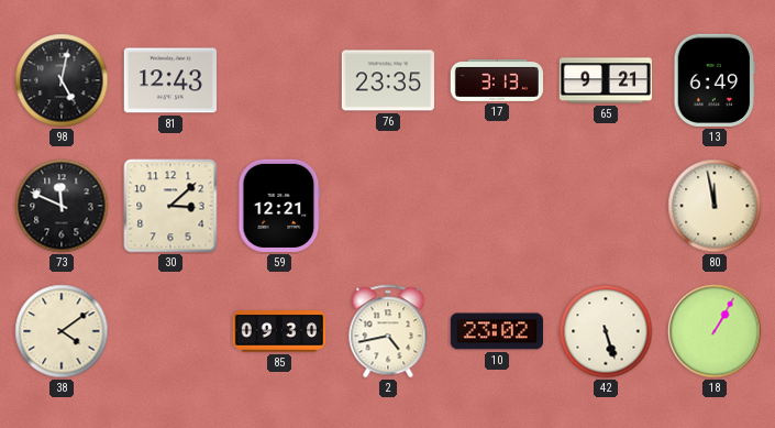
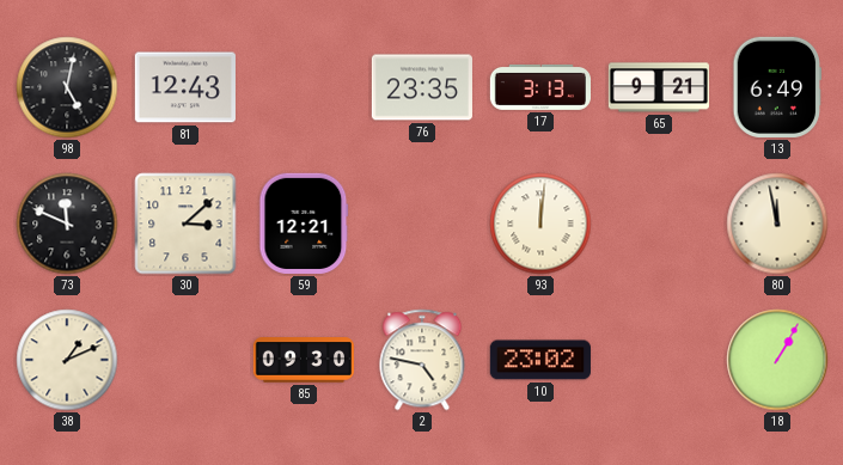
93: none -> 12:01 (540, 224)
38: 4:09 -> 1:11 (67, 360)
2: 4:43 -> 4:47 (422, 360)
42: 5:27 -> none (606, 331)
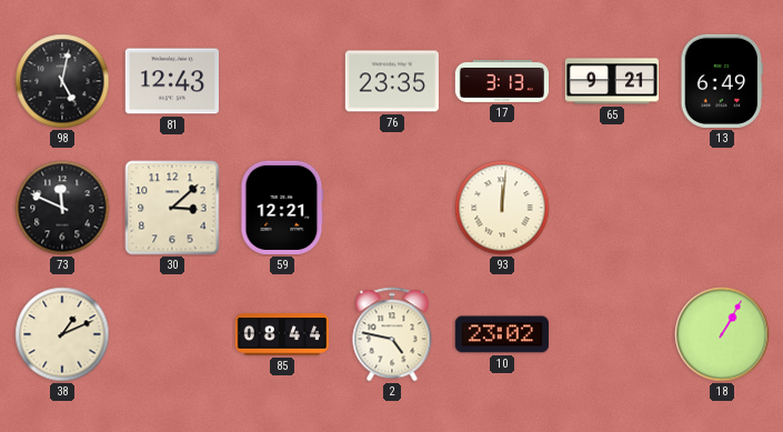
80: 11:58 -> none (777, 224)
85: 09:30 -> 08:44 (281, 334)
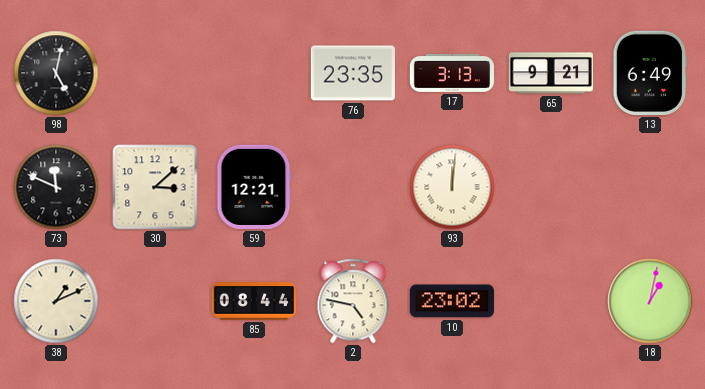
81: 12:43 -> none (172, 81)
18: 1:05 -> 1:02 (650, 301)
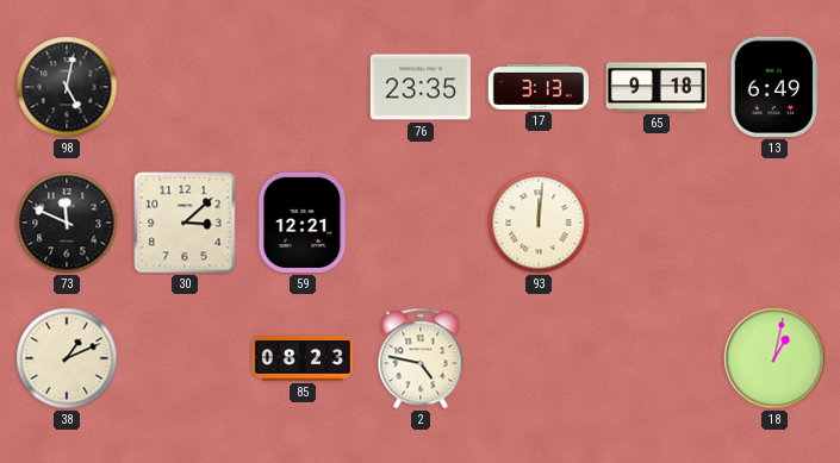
65: 9:21 -> 9:18 (657, 87)
85: 08:44 -> 08:23 (301, 358)
10: 23:02 -> none (452, 301)
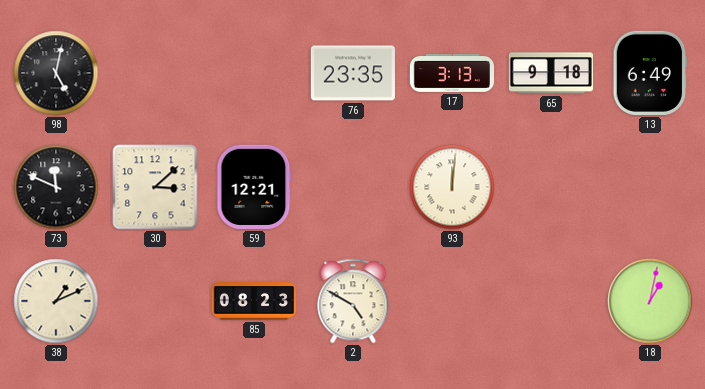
2: 4:47 -> 4:50 (353, 301)
